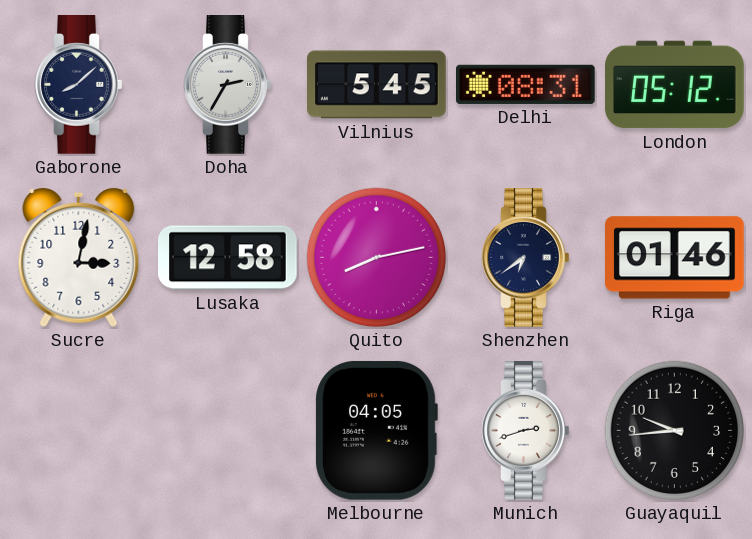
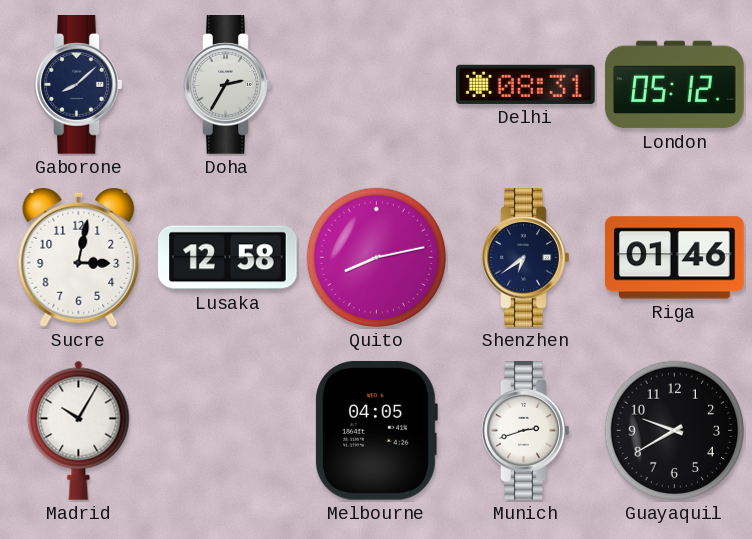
Vilnius: 5:45 -> none (377, 85)
Madrid: none -> 10:05 (79, 430)
Guayaquil: 9:44 -> 9:40 (675, 431)
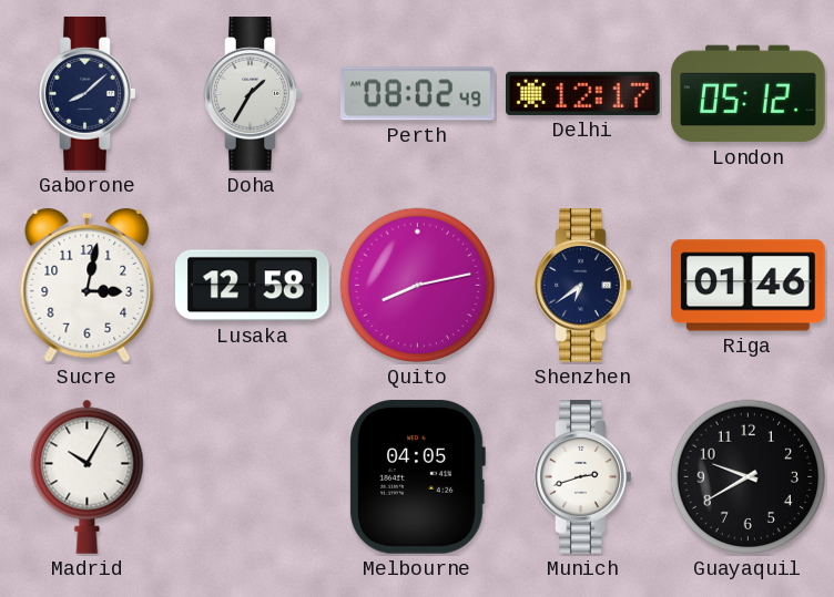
Doha: 2:35 -> 1:35 (253, 94)
Perth: none -> 08:02 (417, 94)
Delhi: 08:31 -> 12:17 (583, 93)
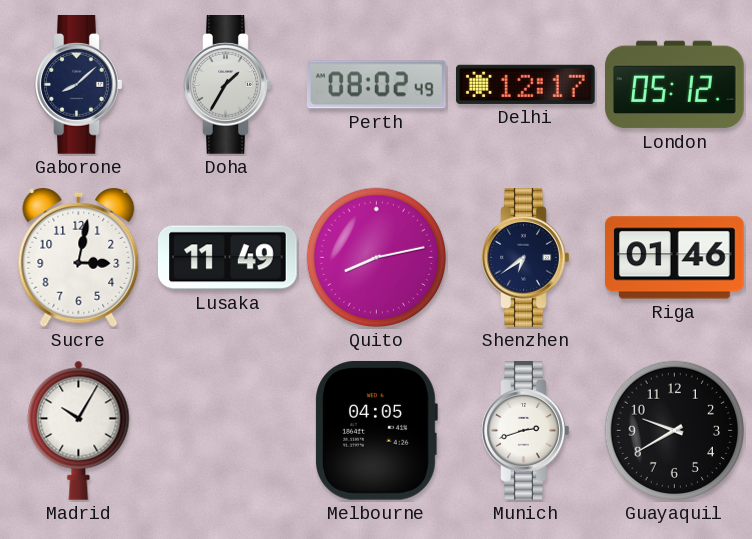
Lusaka: 12:58 -> 11:49 (228, 258)
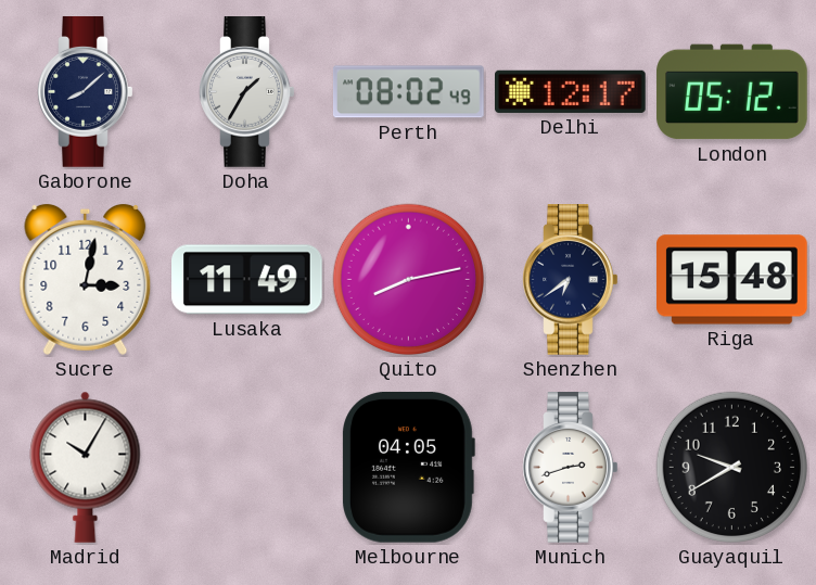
Riga: 01:46 -> 15:48 (732, 280)
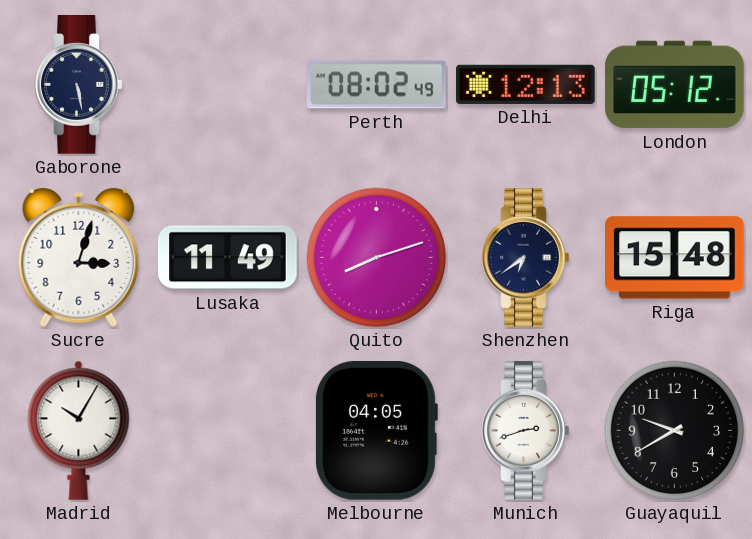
Gaborone: 8:08 -> 5:28 (79, 85)
Doha: 1:35 -> none (247, 92)
Delhi: 12:17 -> 12:13 (526, 84)
Sucre: 3:02 -> 3:03 (79, 258)
Quito: 8:13 -> 8:12 (377, 258)
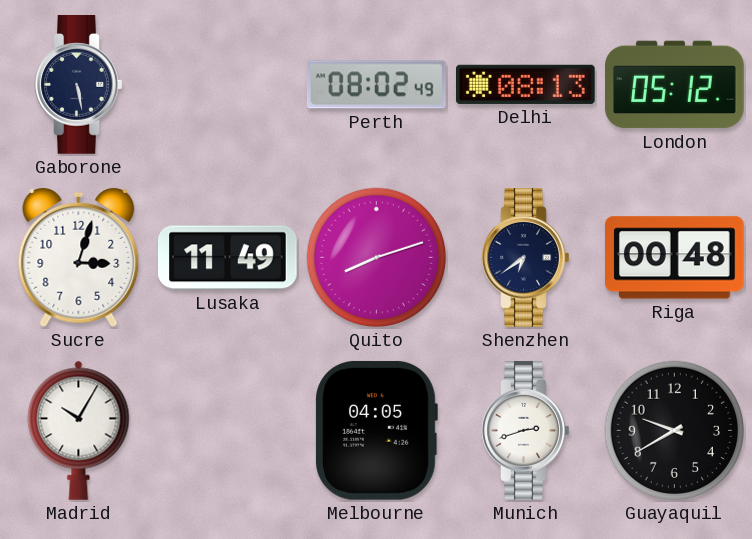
Delhi: 12:13 -> 08:13 (526, 84)
Riga: 15:48 -> 00:48 (675, 258)
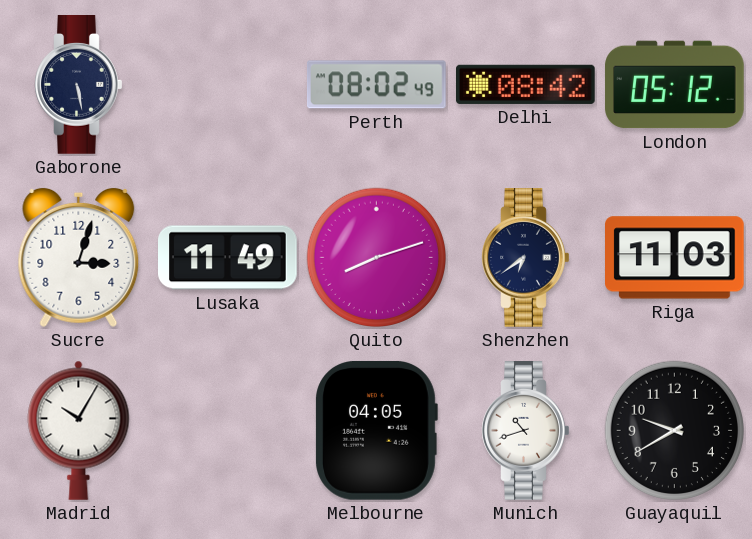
Delhi: 08:13 -> 08:42 (526, 84)
Riga: 00:48 -> 11:03 (675, 258)
Munich: 2:42 -> 10:42 (526, 431)
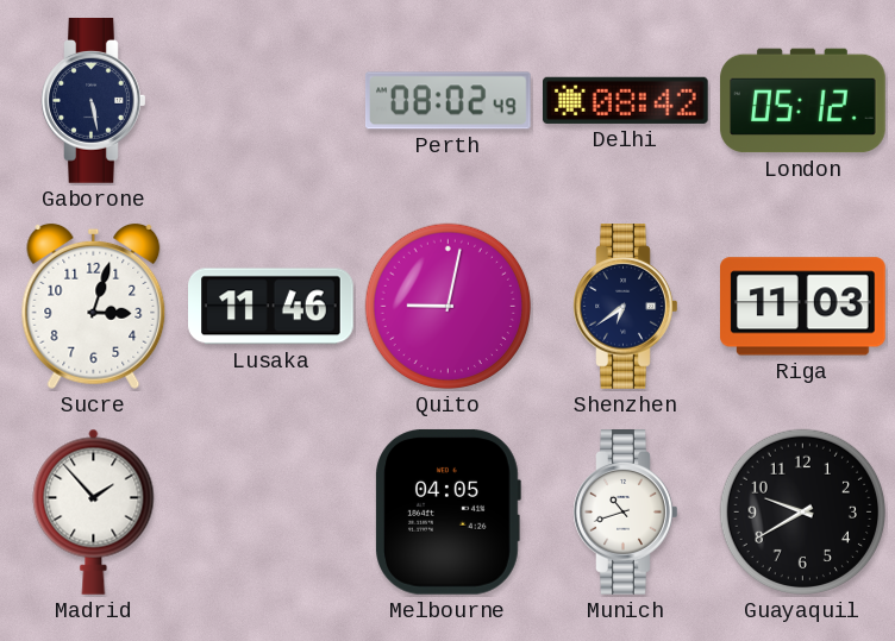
Lusaka: 11:49 -> 11:46 (271, 307)
Quito: 8:12 -> 9:02 (449, 307)
Madrid: 10:05 -> 1:53 (94, 511)
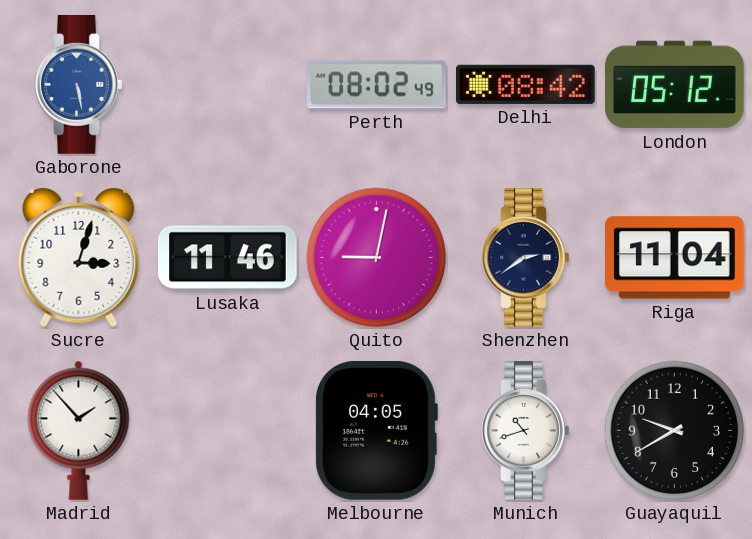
Gaborone dial: navy -> blue (79, 85)
Shenzhen: 6:39 -> 2:39 (526, 258)
Riga: 11:03 -> 11:04 (675, 258)
